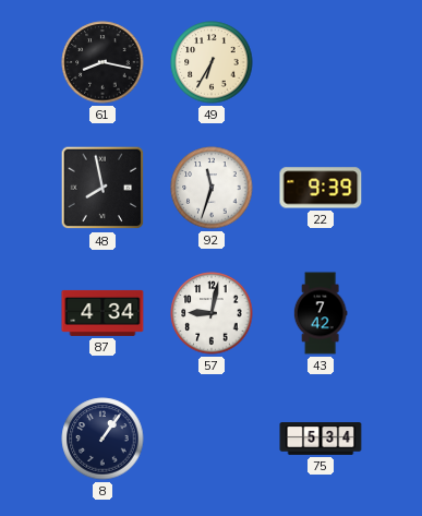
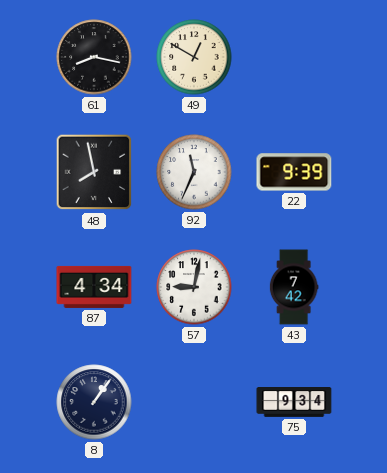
49: 6:35 -> 12:50 (194, 57)
92: 11:33 -> 11:34 (194, 172)
75: 5:34 -> 9:34 (294, 403)
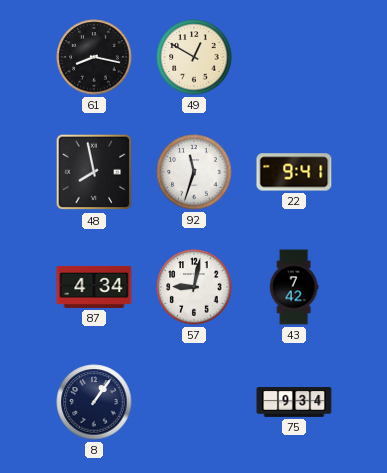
92: 11:34 -> 11:33 (194, 172)
22: 9:39 -> 9:41 (294, 172)
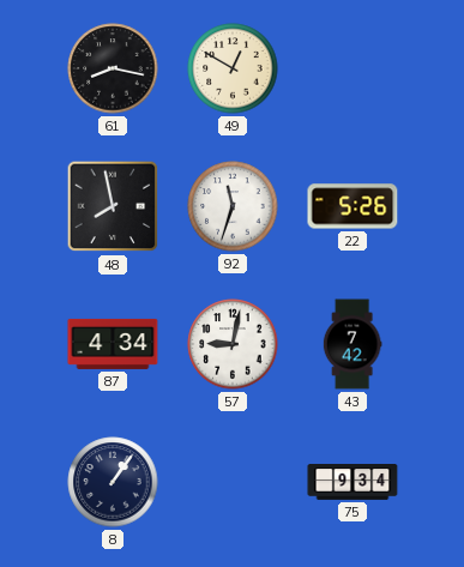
22: 9:41 -> 5:26 (352, 206)
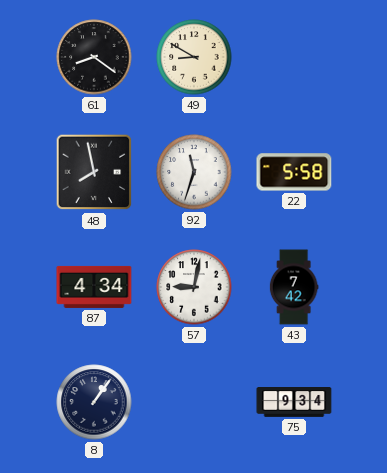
61: 8:17 -> 8:21 (94, 57)
49: 12:50 -> 8:50 (194, 57)
22: 5:26 -> 5:58 (294, 172)
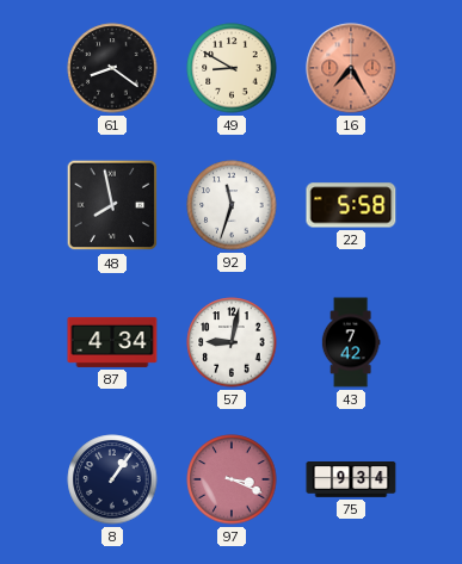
16: none -> 7:25 (351, 68)
97: none -> 3:19 (232, 479)
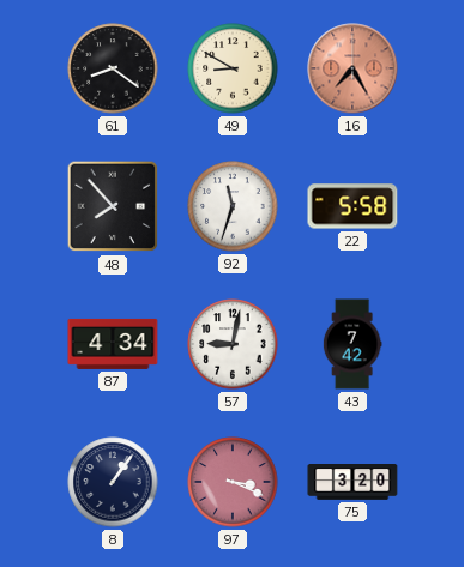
48: 7:58 -> 7:53 (113, 206)
75: 9:34 -> 3:20 (352, 483)
